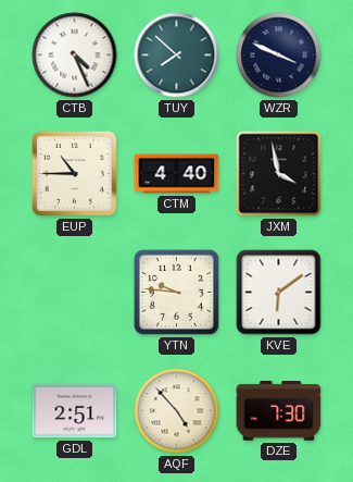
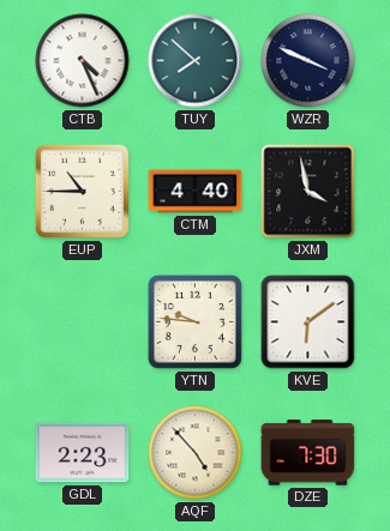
GDL: 2:51 -> 2:23 (83, 453)
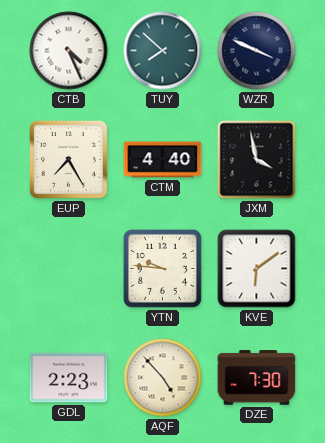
EUP: 10:45 -> 7:25 (68, 159)
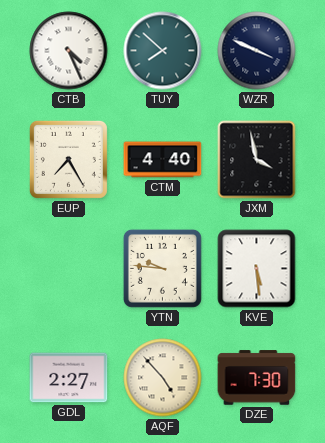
KVE: 6:09 -> 5:29 (257, 269)
GDL: 2:23 -> 2:27 (69, 378)
